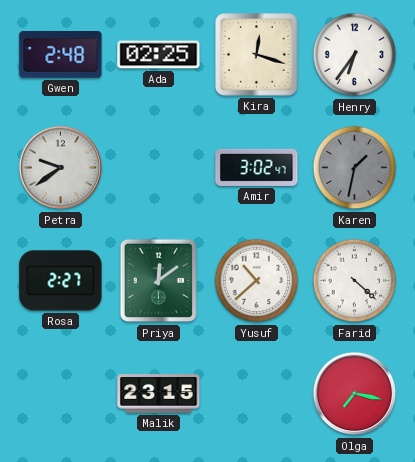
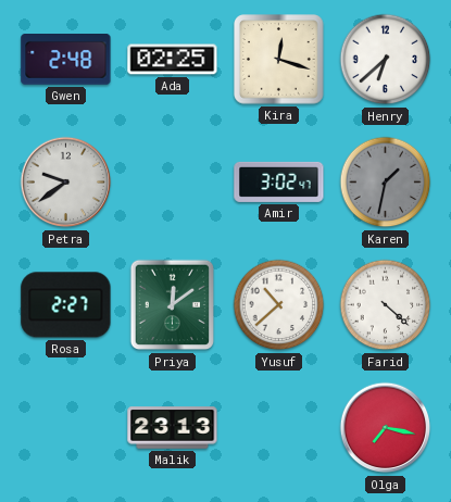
Henry: 6:36 -> 6:38 (386, 60)
Malik: 23:15 -> 23:13 (173, 428)
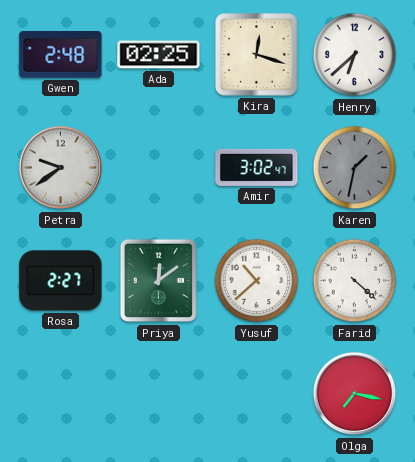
Malik: 23:13 -> none (173, 428)
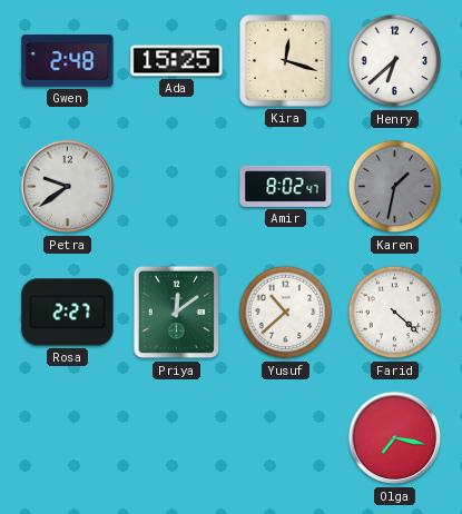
Ada: 02:25 -> 15:25 (177, 61)
Amir: 3:02 -> 8:02 (286, 186)
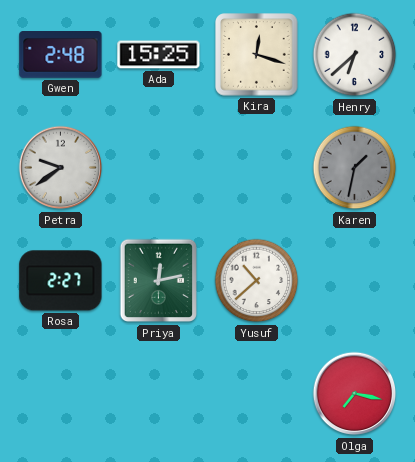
Amir: 8:02 -> none (286, 186)
Priya: 12:09 -> 12:13 (158, 281)
Farid: 4:22 -> none (395, 313)
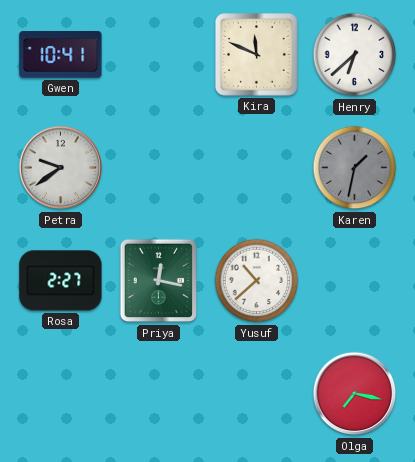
Gwen: 2:48 -> 10:41 (61, 55)
Ada: 15:25 -> none (159, 55)
Kira: 12:18 -> 11:49 (257, 55)
Priya: 12:13 -> 12:17 (158, 281)
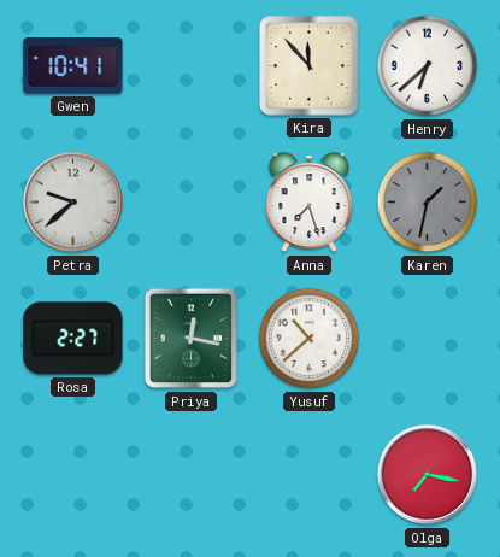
Kira: 11:49 -> 11:53 (310, 66)
Petra: 9:39 -> 9:38 (73, 203)
Anna: none -> 7:27 (310, 203)
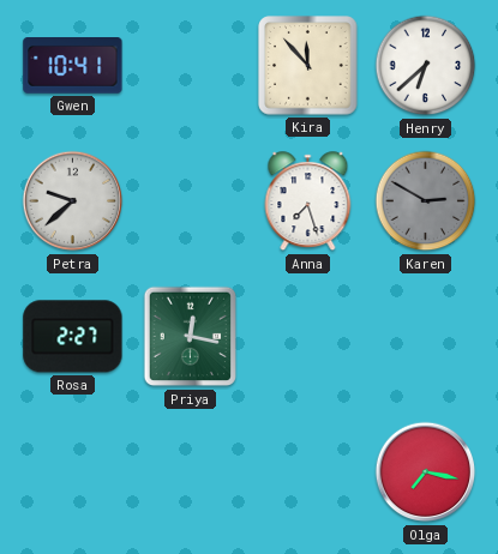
Karen: 1:32 -> 2:50 (426, 201)
Yusuf: 10:38 -> none (310, 339)
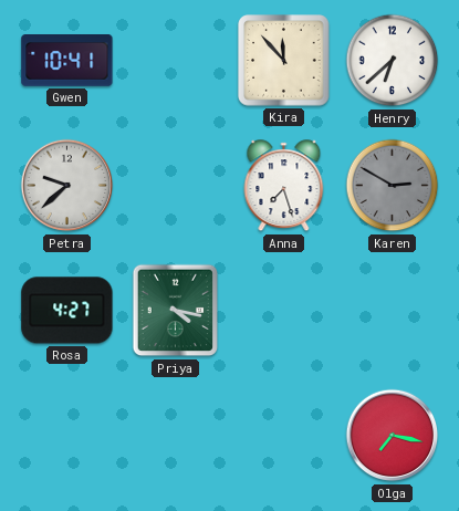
Rosa: 2:27 -> 4:27 (67, 311)
Priya: 12:17 -> 4:17 (175, 311)
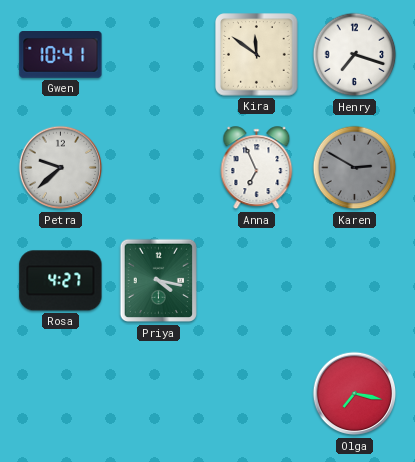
Kira: 11:53 -> 11:51 (257, 55)
Henry: 6:38 -> 7:18 (355, 55)
Anna: 7:27 -> 6:56 (257, 168)
